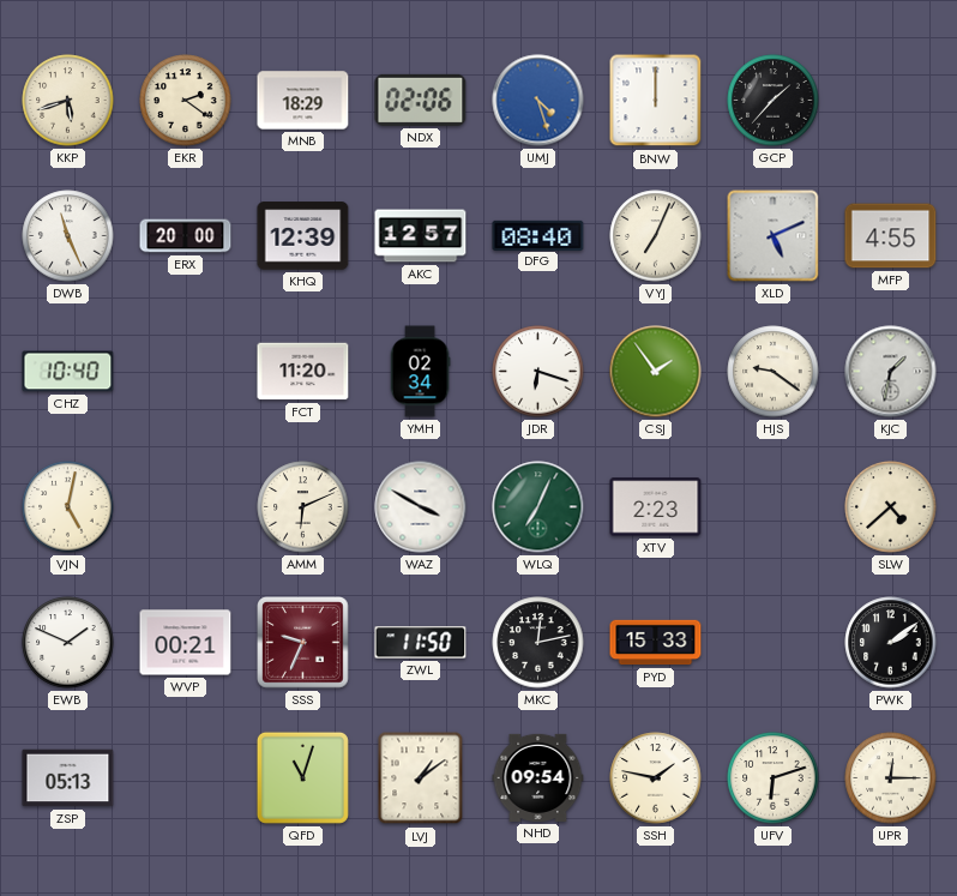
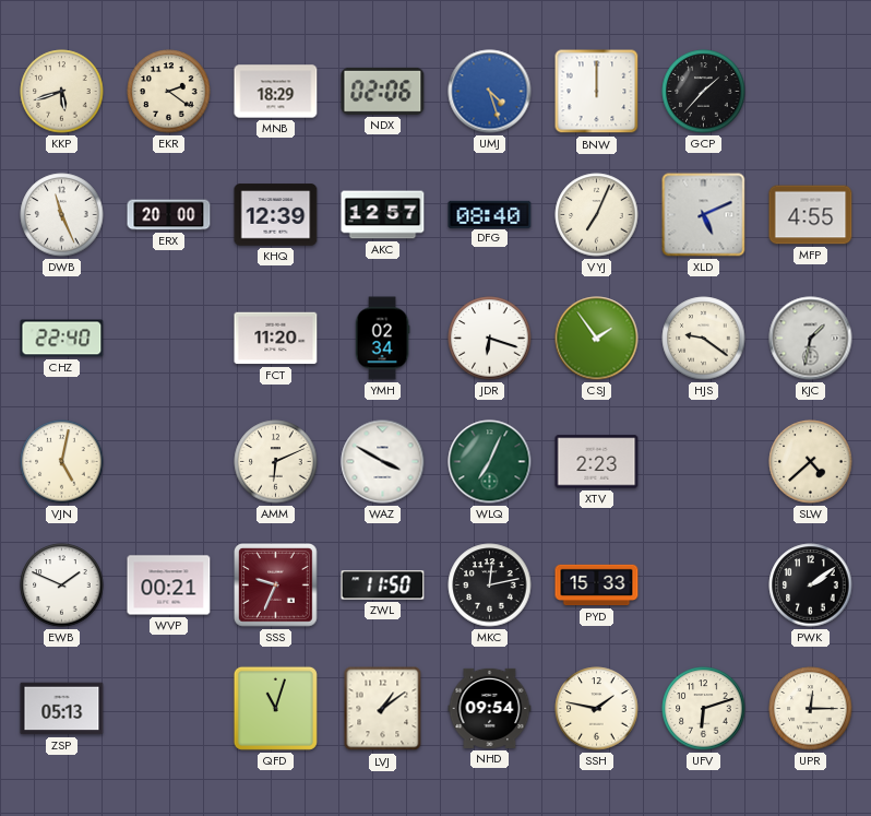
CHZ: 10:40 -> 22:40 (62, 339)
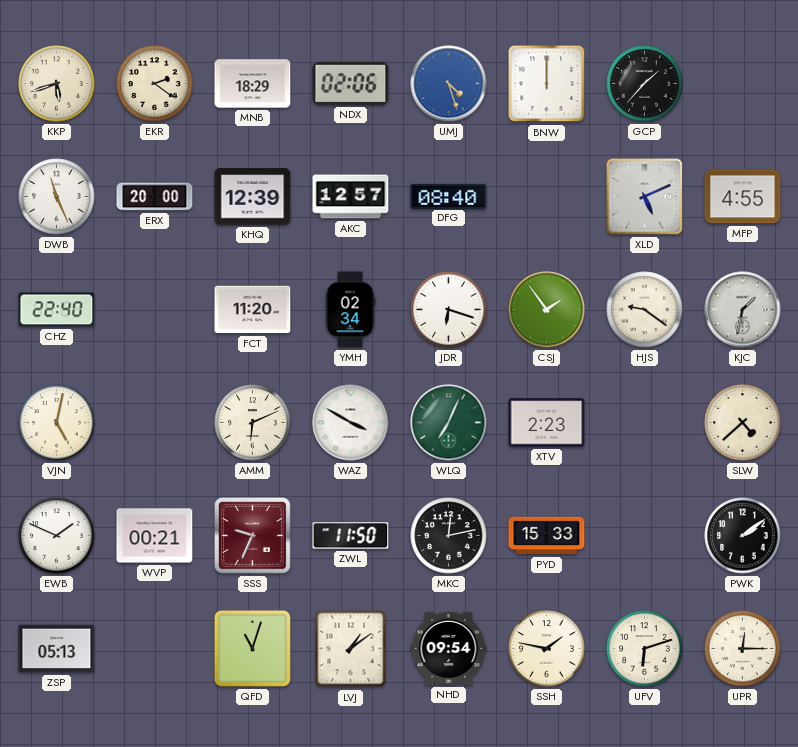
VYJ: 7:04 -> none (597, 215)
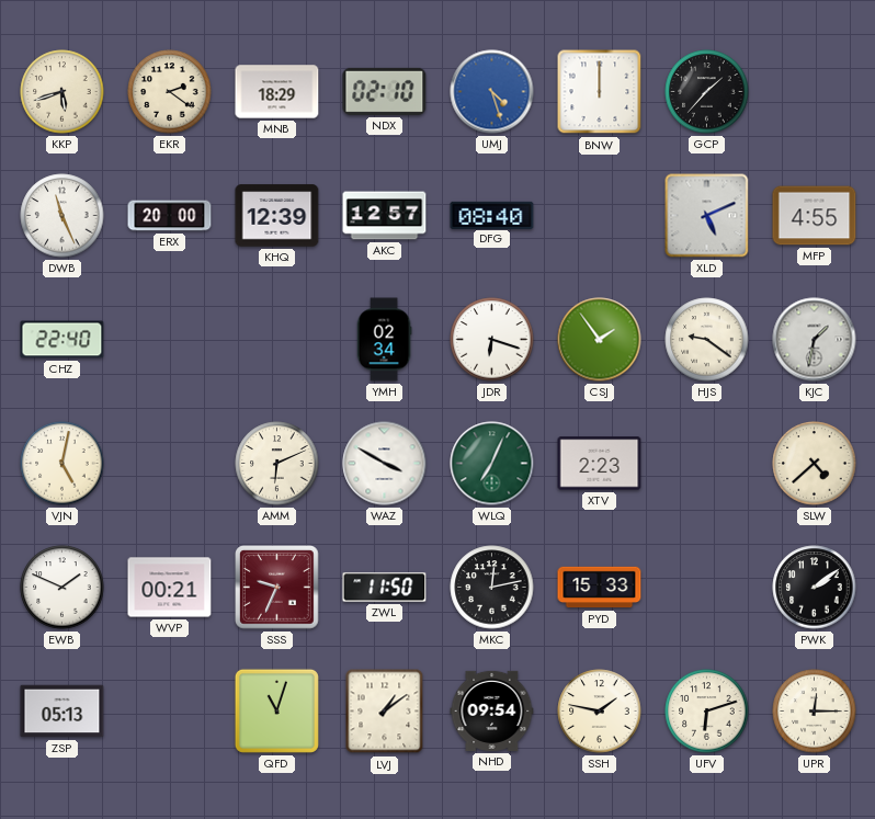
NDX: 02:06 -> 02:10 (385, 91)
FCT: 11:20 -> none (253, 310)
